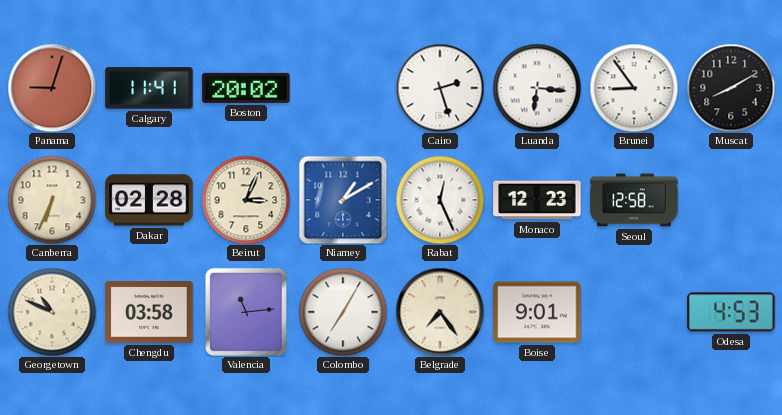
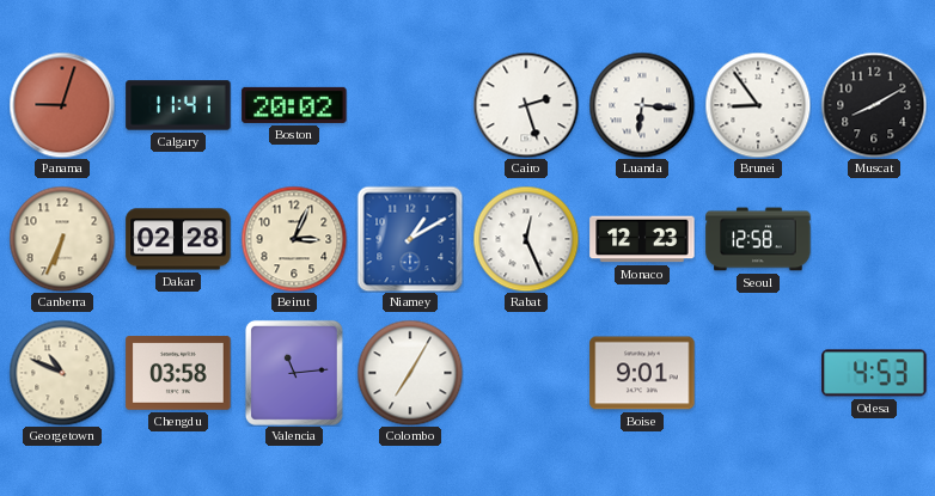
Belgrade: 7:24 -> none (440, 312)
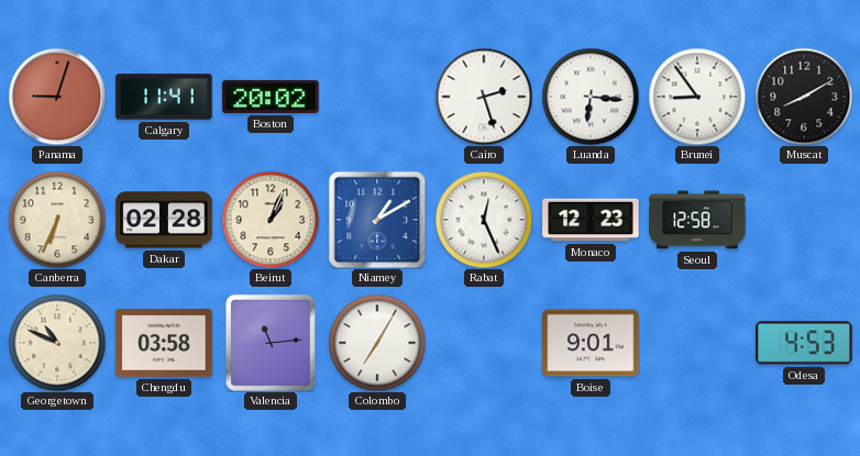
Beirut: 3:04 -> 1:04 (271, 220)
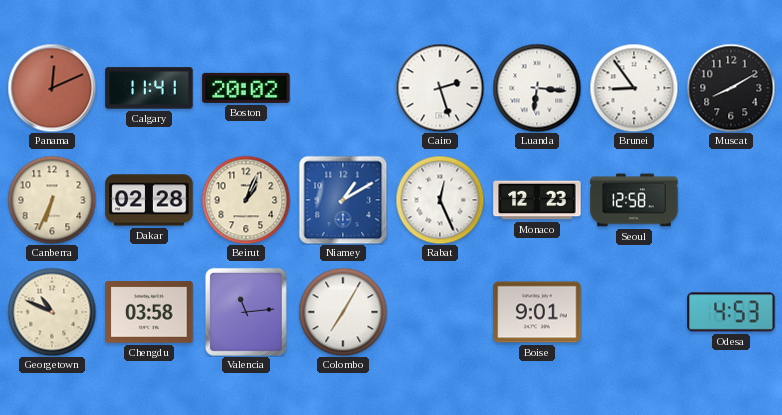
Panama: 9:03 -> 12:11 (52, 88)
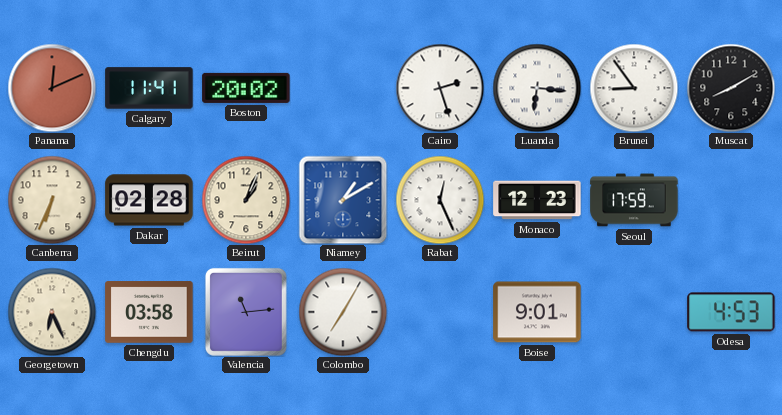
Seoul: 12:58 -> 17:59 (634, 200)
Georgetown: 10:49 -> 6:26 (52, 312)
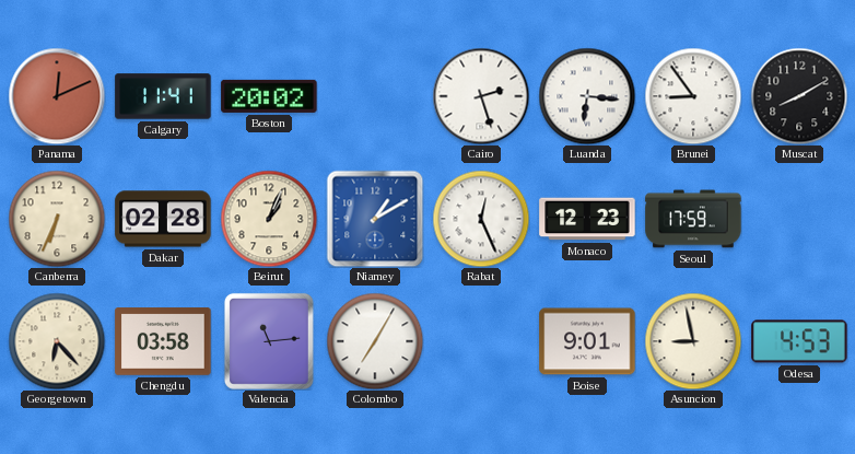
Georgetown: 6:26 -> 6:23 (57, 341)
Asuncion: none -> 8:58 (693, 341)
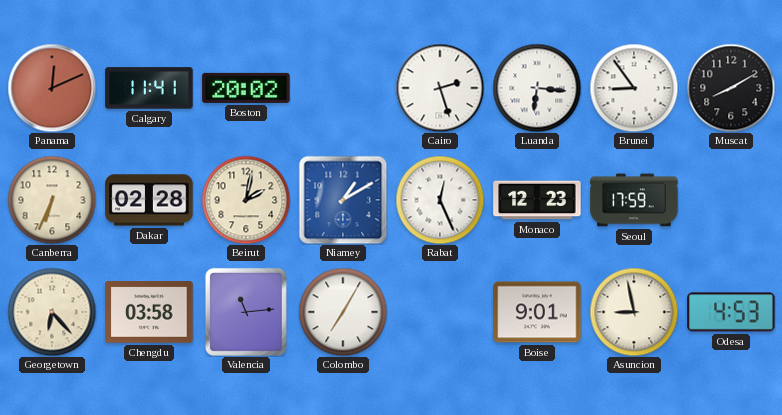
Beirut: 1:04 -> 2:02 (246, 200)
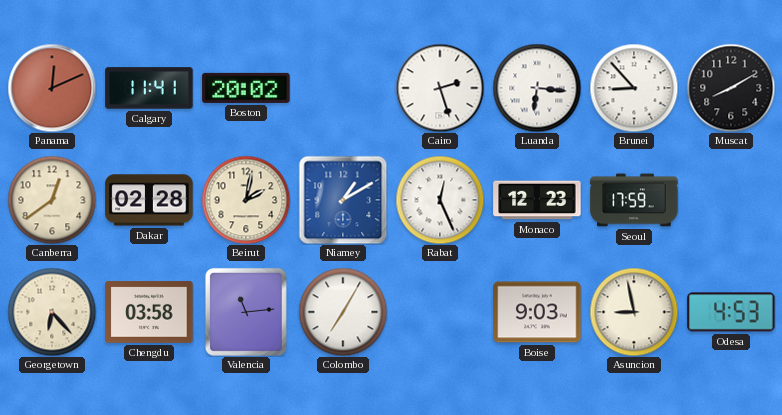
Brunei: 8:54 -> 8:53 (634, 88)
Canberra: 6:34 -> 12:39 (52, 200)
Boise: 9:01 -> 9:03 (537, 312)
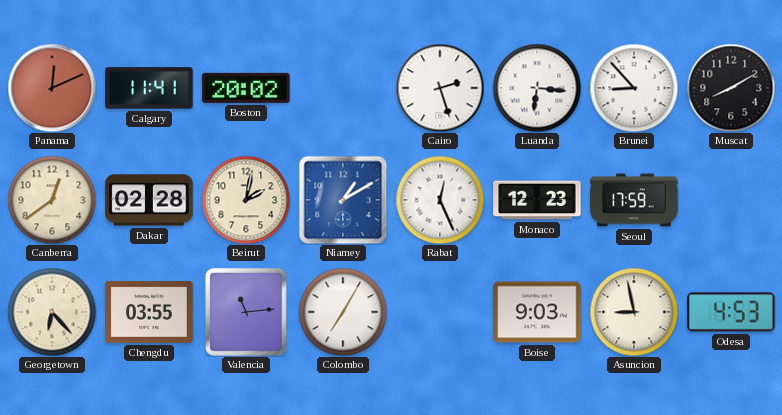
Chengdu: 03:58 -> 03:55 (149, 312)
